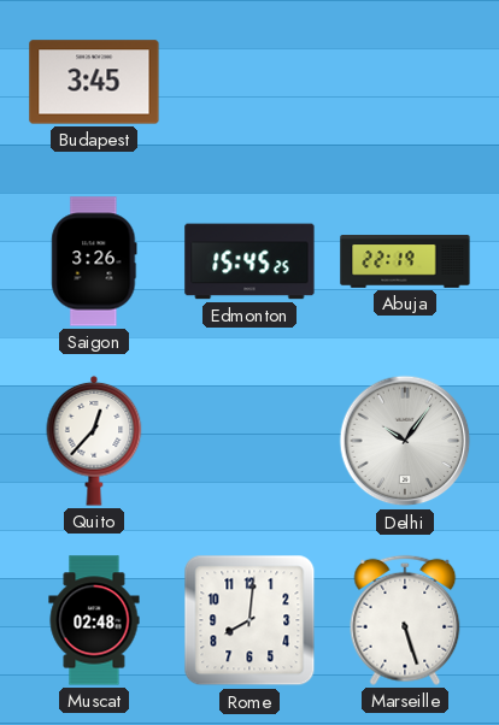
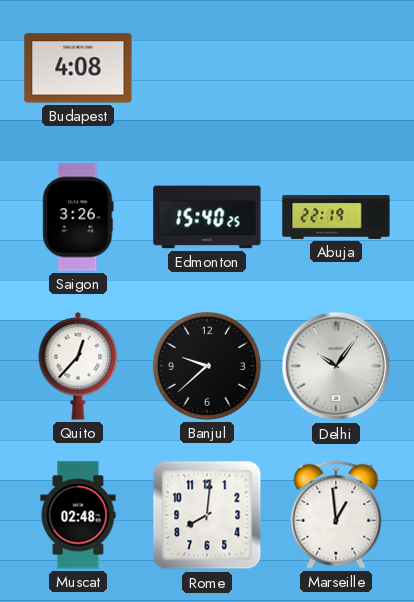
Budapest: 3:45 -> 4:08 (78, 68)
Edmonton: 15:45 -> 15:40 (207, 217)
Banjul: none -> 9:38 (207, 366)
Marseille: 5:27 -> 12:59 (336, 515)
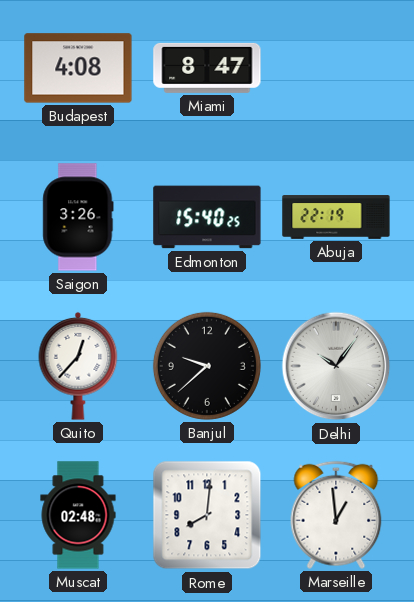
Miami: none -> 8:47 (207, 68)
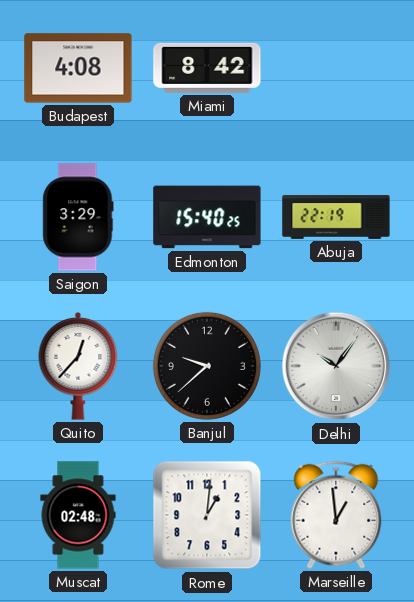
Miami: 8:47 -> 8:42 (207, 68)
Saigon: 3:26 -> 3:29 (78, 217)
Rome: 8:01 -> 1:01 (207, 515)
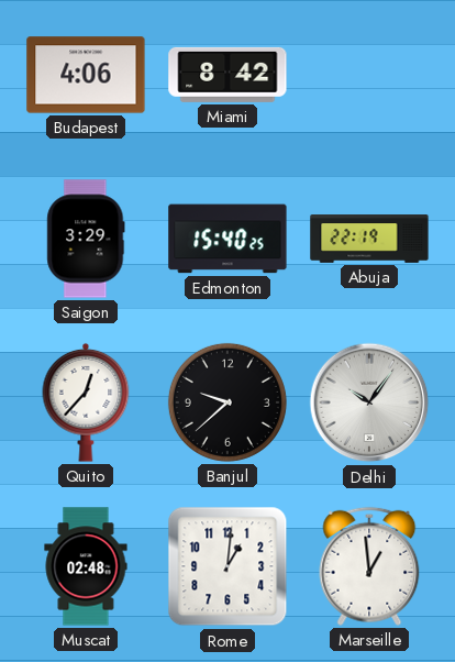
Budapest: 4:08 -> 4:06 (86, 75)
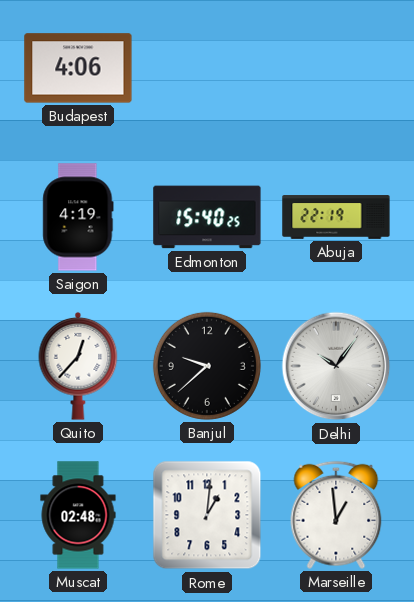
Miami: 8:42 -> none (227, 75)
Saigon: 3:29 -> 4:19 (78, 217)
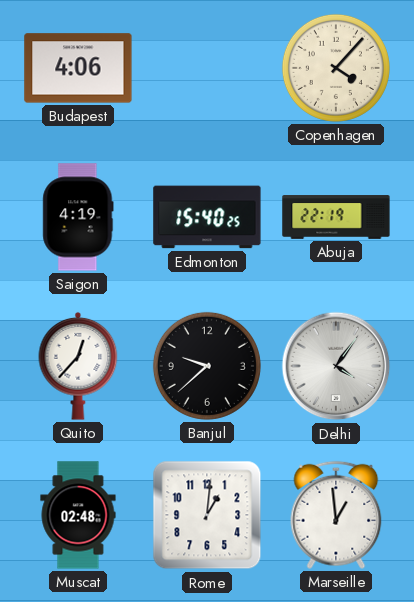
Copenhagen: none -> 4:07 (336, 68)
Delhi: 10:06 -> 4:06 (336, 366)
